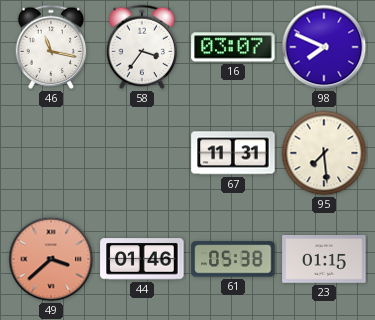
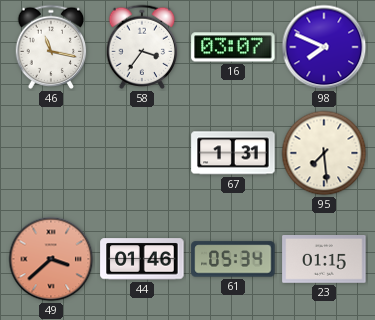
67: 11:31 -> 1:31 (233, 153)
61: 05:38 -> 05:34 (233, 259)
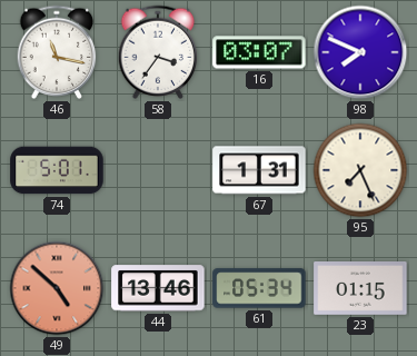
74: none -> 5:01 (57, 170)
95: 7:29 -> 7:26 (360, 170)
49: 3:38 -> 4:52 (57, 288)
44: 01:46 -> 13:46 (158, 288)
